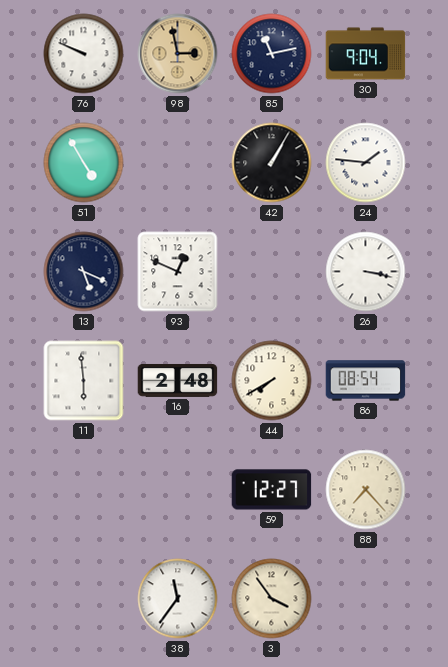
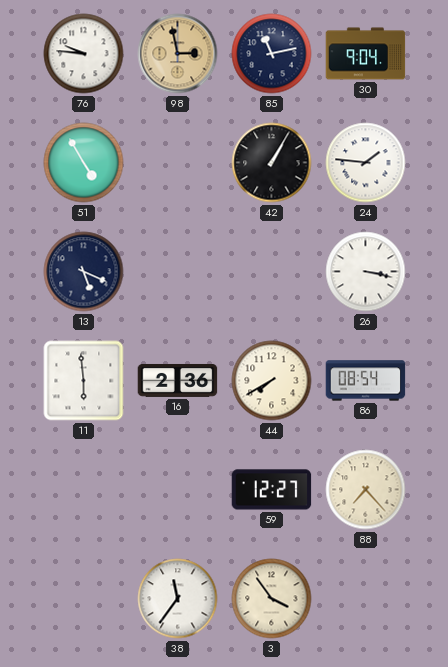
76: 9:49 -> 9:46 (84, 54)
93: 12:49 -> none (178, 272)
16: 2:48 -> 2:36 (178, 380)
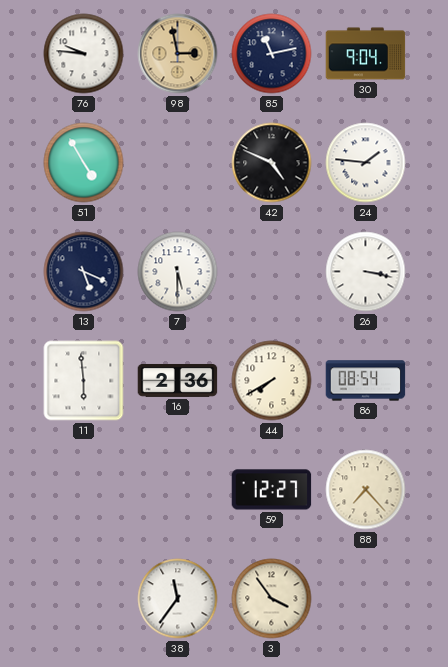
42: 1:05 -> 4:49 (272, 163)
7: none -> 5:30 (178, 272)
